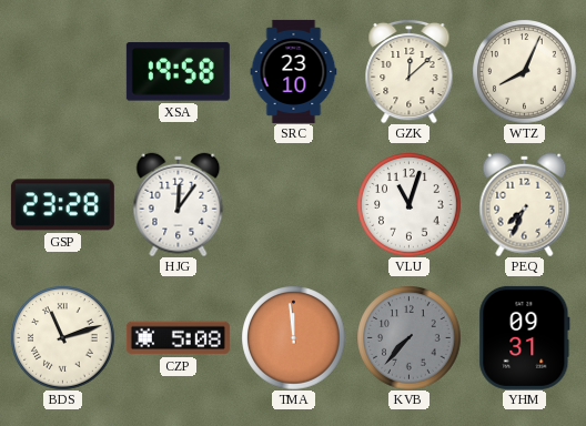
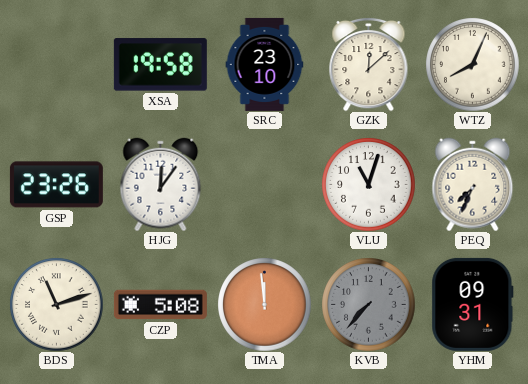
GSP: 23:28 -> 23:26 (56, 185)
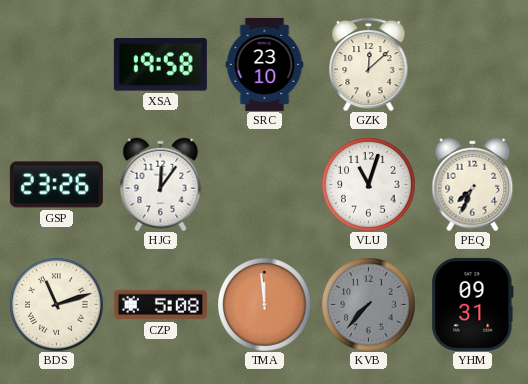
WTZ: 8:04 -> none (472, 64)
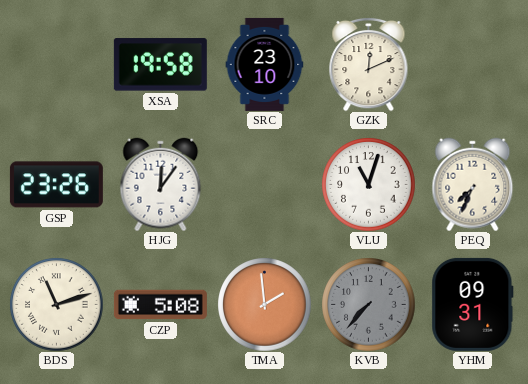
GZK: 12:08 -> 12:11 (369, 64)
TMA: 11:59 -> 1:59 (264, 304)
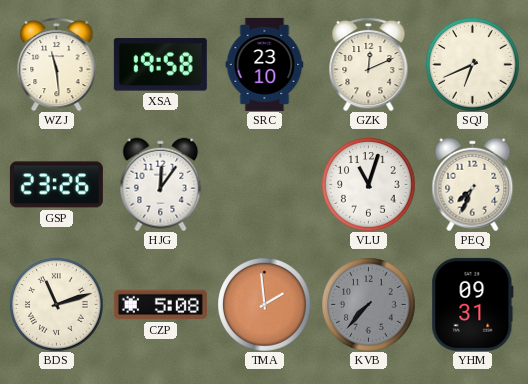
WZJ: none -> 11:29 (57, 64)
SQJ: none -> 6:41 (472, 64)
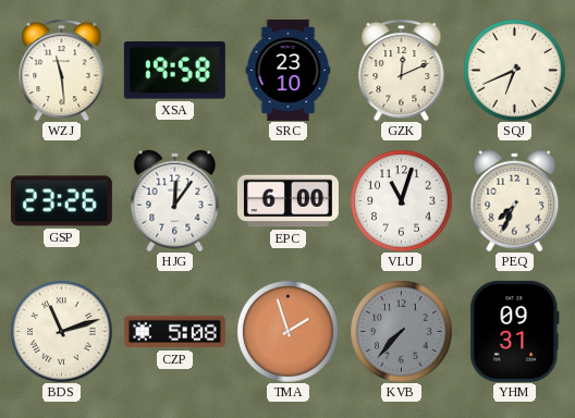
EPC: none -> 6:00 (287, 201)
TMA: 1:59 -> 1:57 (287, 331)
